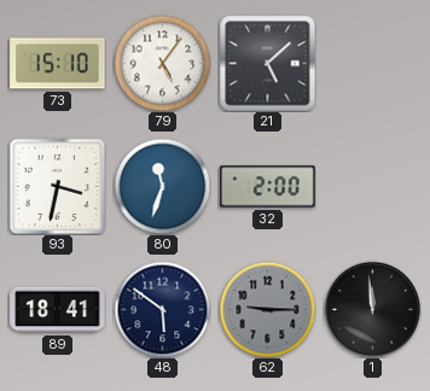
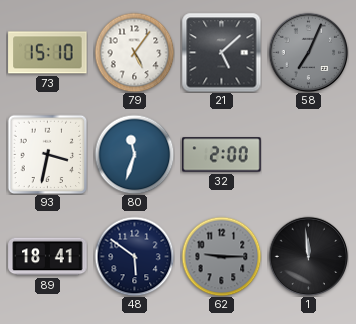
58: none -> 7:04 (308, 52)
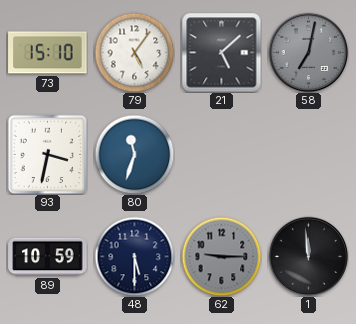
58: 7:04 -> 7:02 (308, 52)
32: 2:00 -> none (222, 155)
89: 18:41 -> 10:59 (48, 257)
48: 5:51 -> 5:30 (134, 256)
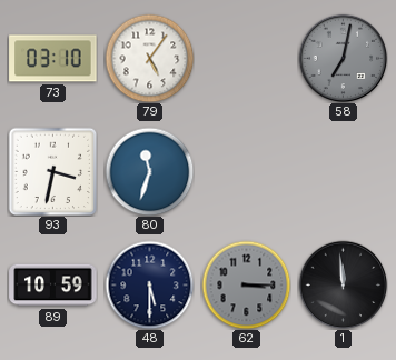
73: 15:10 -> 03:10 (53, 59)
21: 5:08 -> none (221, 52)
62: 9:15 -> 3:15 (246, 284)
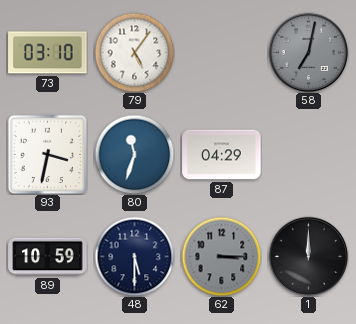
87: none -> 04:29 (222, 155)
1: 11:59 -> 12:00 (308, 256)
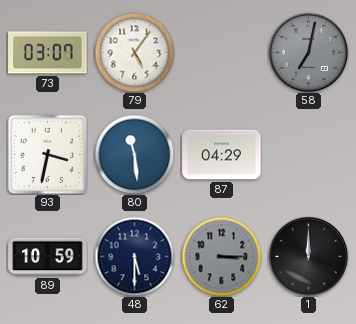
73: 03:10 -> 03:07 (48, 53)
80: 11:33 -> 11:29 (134, 154)
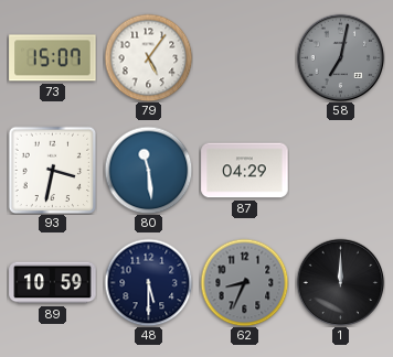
73: 03:07 -> 15:07 (53, 58)
62: 3:15 -> 8:34 (244, 282)
